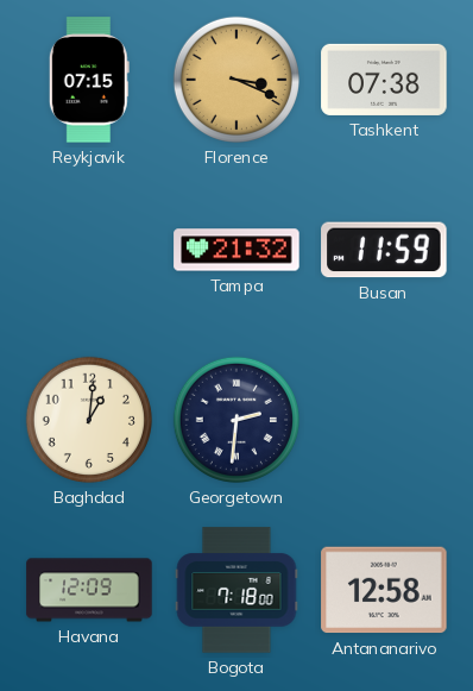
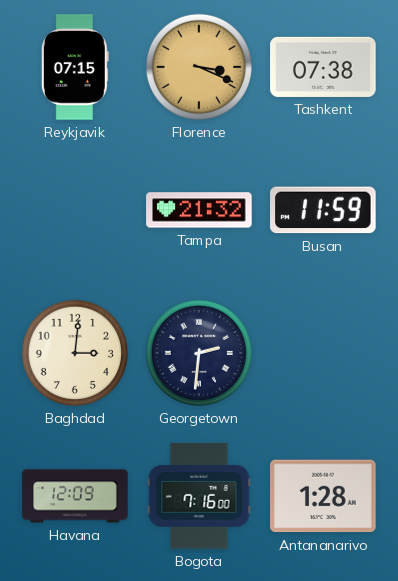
Baghdad: 1:01 -> 3:01 (75, 353)
Bogota: 7:18 -> 7:16 (199, 496)
Antananarivo: 12:58 -> 1:28 (323, 496)
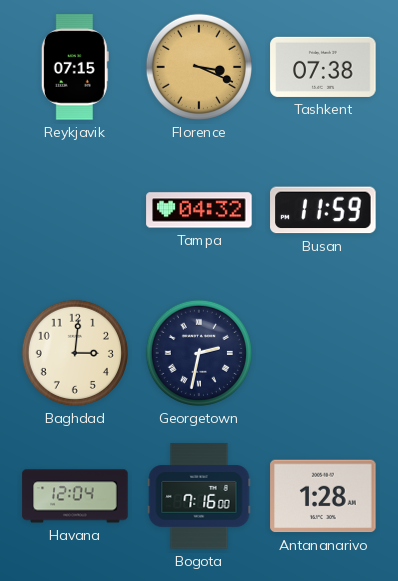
Tampa: 21:32 -> 04:32 (199, 210)
Georgetown: 2:31 -> 2:32 (199, 353)
Havana: 12:09 -> 12:04 (75, 496)
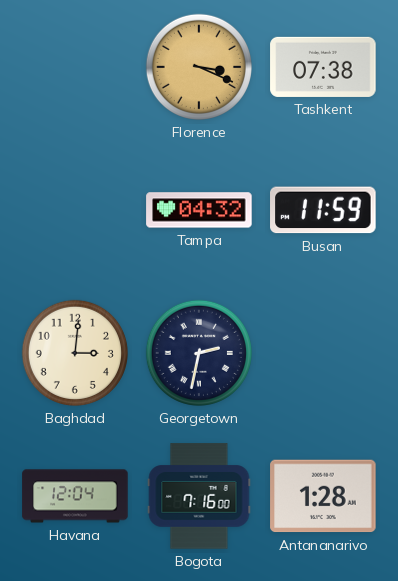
Reykjavik: 07:15 -> none (75, 67)
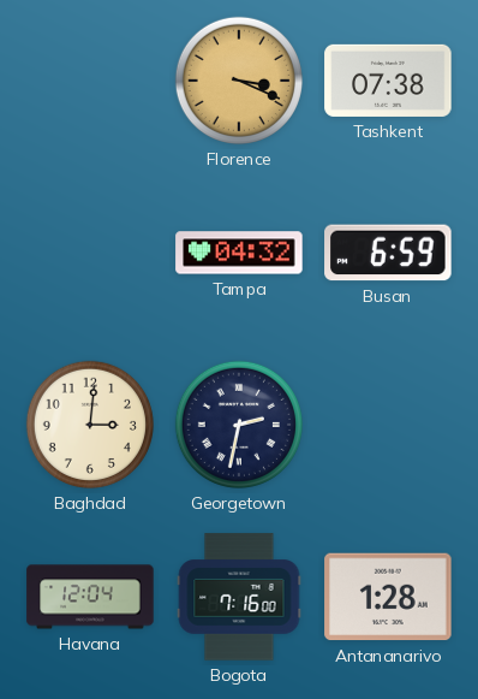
Busan: 11:59 -> 6:59 (388, 253)
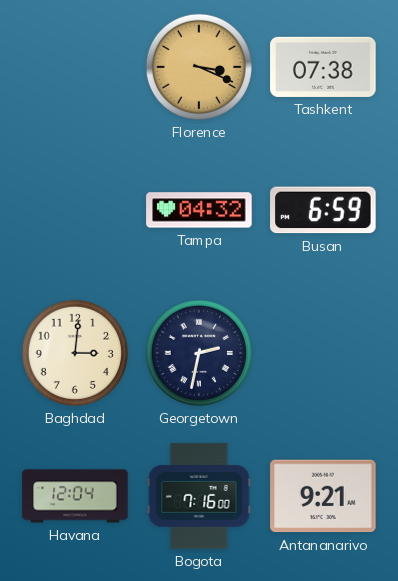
Antananarivo: 1:28 -> 9:21 (323, 496)
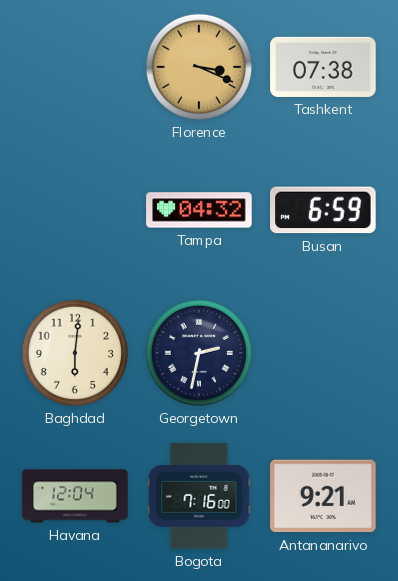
Baghdad: 3:01 -> 6:01 (75, 353)
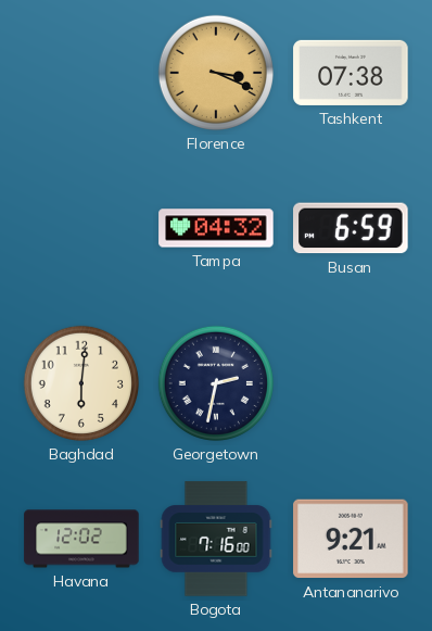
Havana: 12:04 -> 12:02 (81, 539)
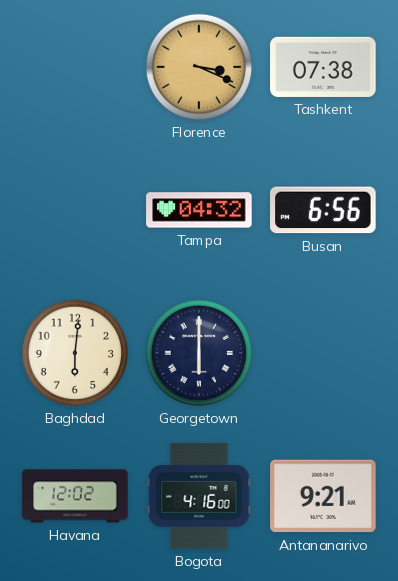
Busan: 6:59 -> 6:56 (323, 210)
Georgetown: 2:32 -> 6:00 (199, 353)
Bogota: 7:16 -> 4:16 (199, 496)
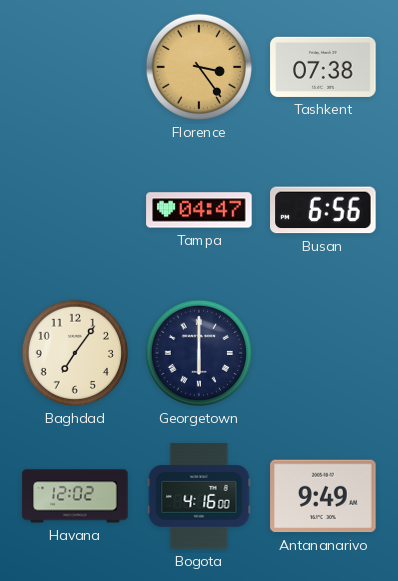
Florence: 3:19 -> 3:24 (199, 67)
Tampa: 04:32 -> 04:47 (199, 210)
Baghdad: 6:01 -> 7:06 (75, 353)
Antananarivo: 9:21 -> 9:49 (323, 496)
